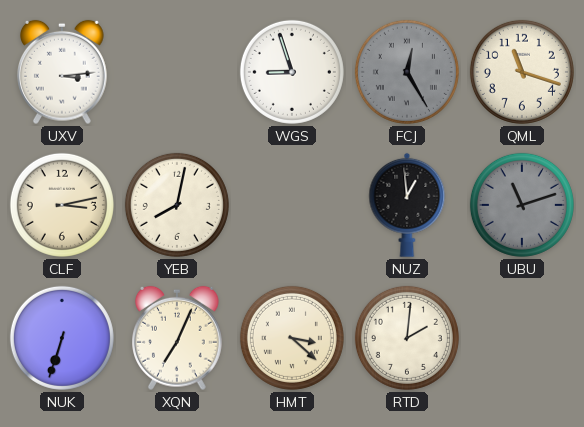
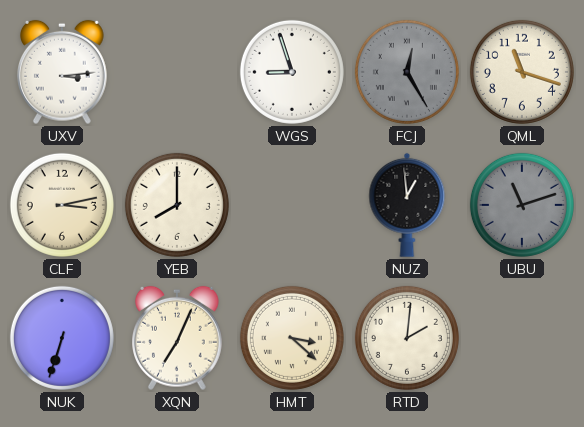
YEB: 8:02 -> 8:00 (177, 205)
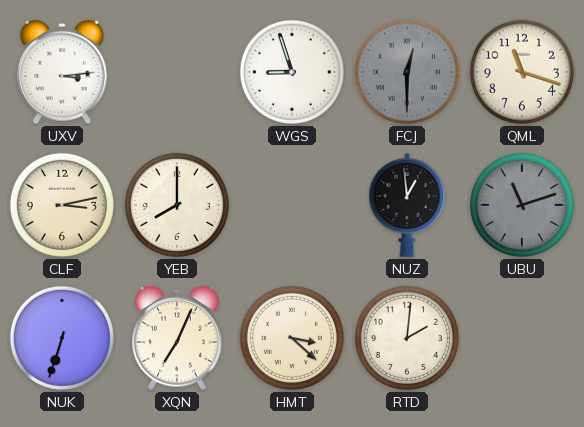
FCJ: 12:25 -> 12:30 (407, 72)
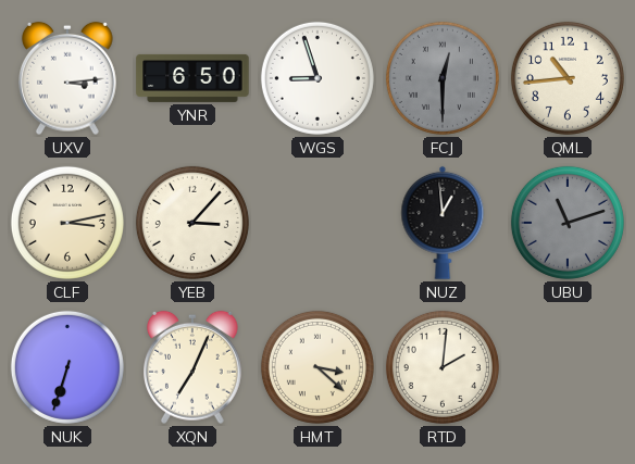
YNR: none -> 6:50 (192, 78)
QML: 11:18 -> 10:44 (568, 78)
YEB: 8:00 -> 3:07 (192, 223)
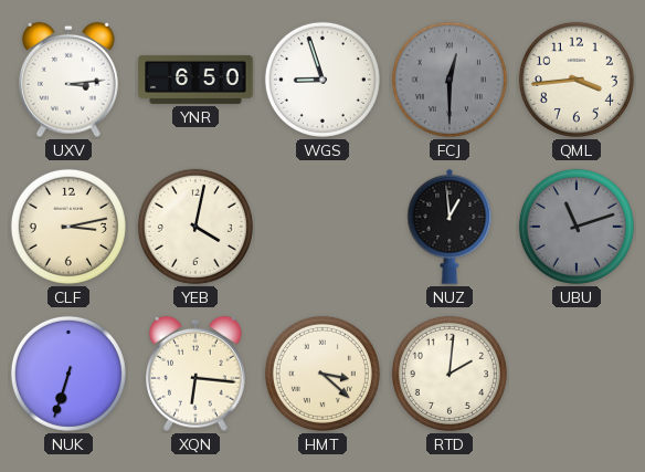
QML: 10:44 -> 3:44 (577, 80)
YEB: 3:07 -> 4:02 (195, 227)
XQN: 7:04 -> 6:16 (197, 374)
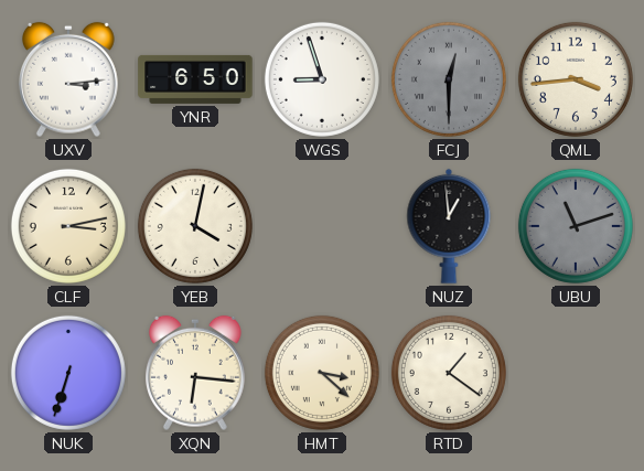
RTD: 2:01 -> 1:21 (449, 373)
